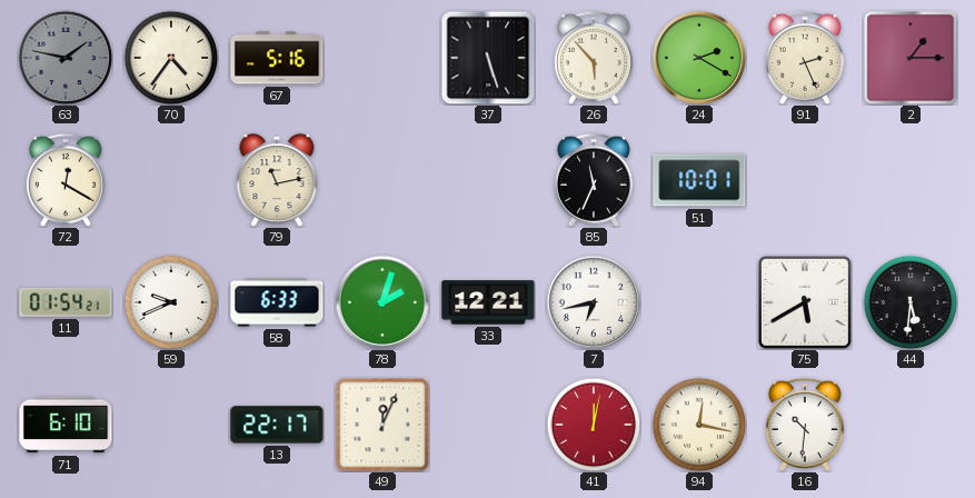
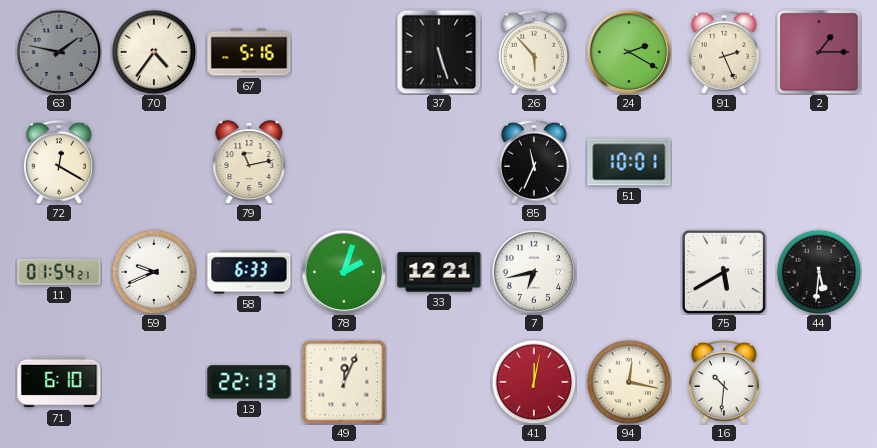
13: 22:17 -> 22:13 (249, 382)
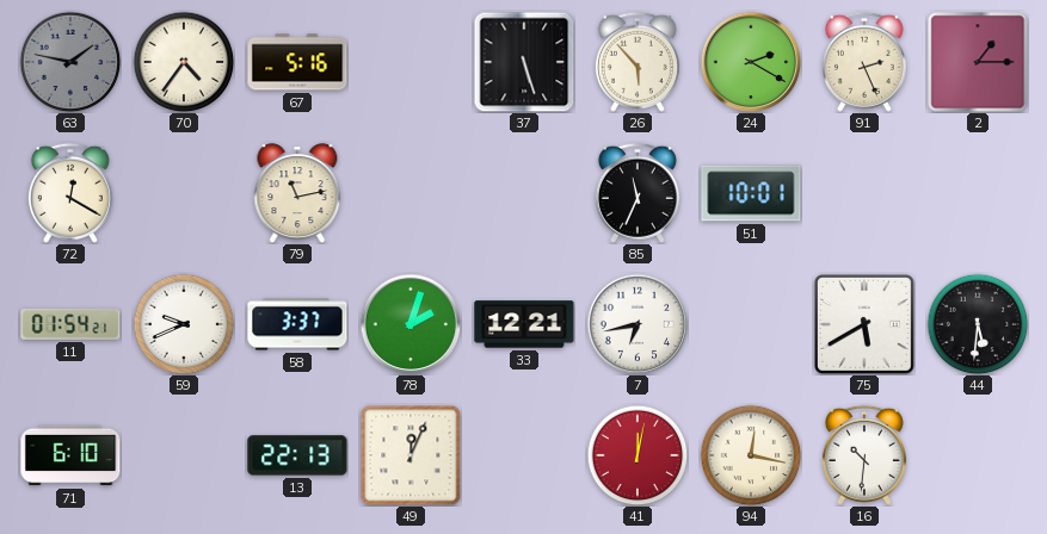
58: 6:33 -> 3:37 (297, 324)
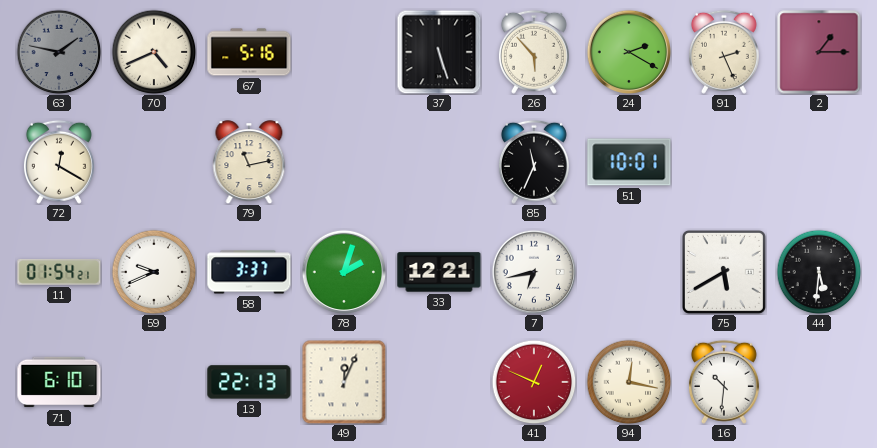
70: 4:36 -> 4:41 (154, 52)
41: 12:02 -> 12:49 (534, 382)
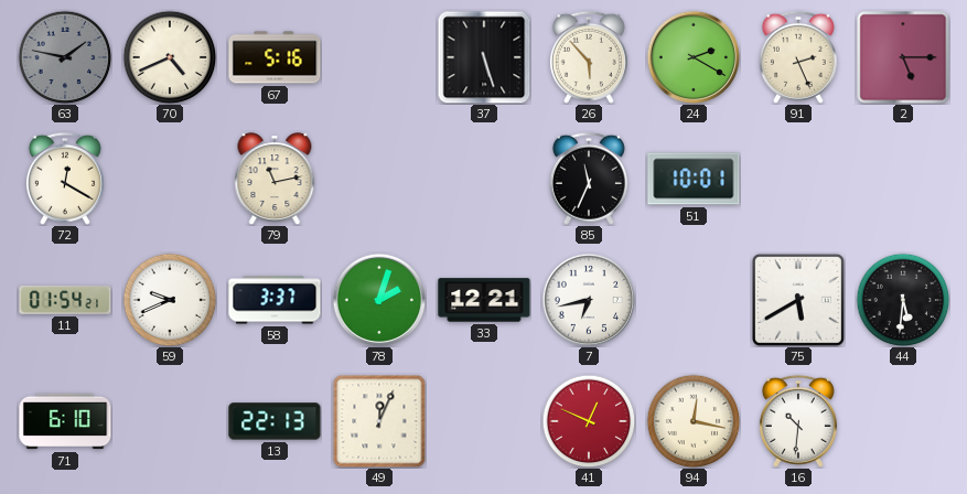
2: 1:15 -> 5:15 (903, 57)
